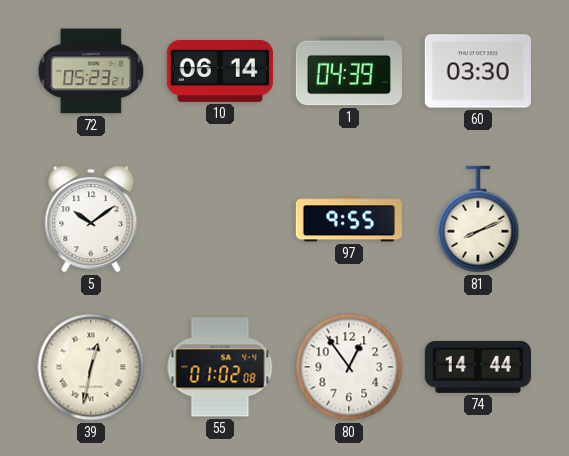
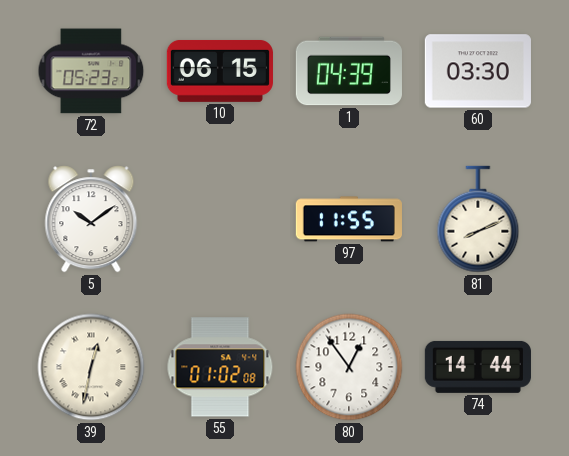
10: 06:14 -> 06:15 (220, 71)
97: 9:55 -> 11:55 (349, 219)
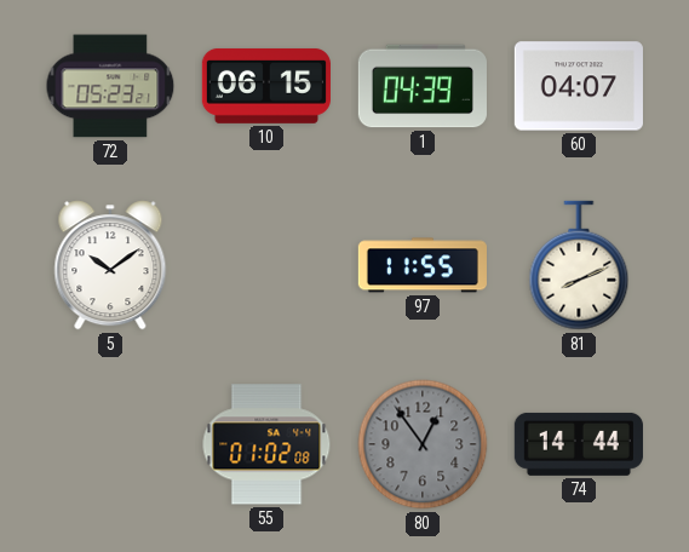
60: 03:30 -> 04:07 (579, 86)
39: 12:32 -> none (91, 367)
80 dial: white -> grey (423, 444)
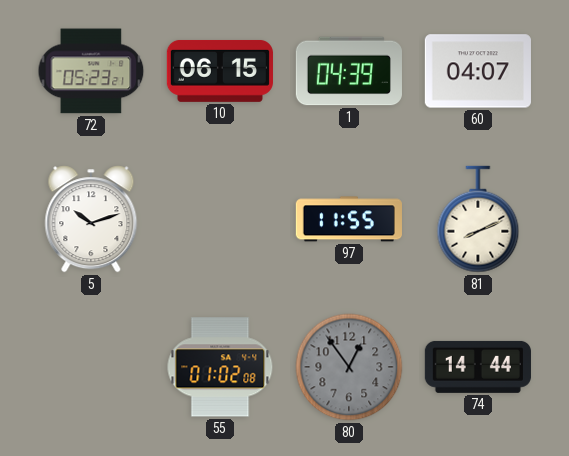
5: 10:09 -> 10:12 (91, 219)
